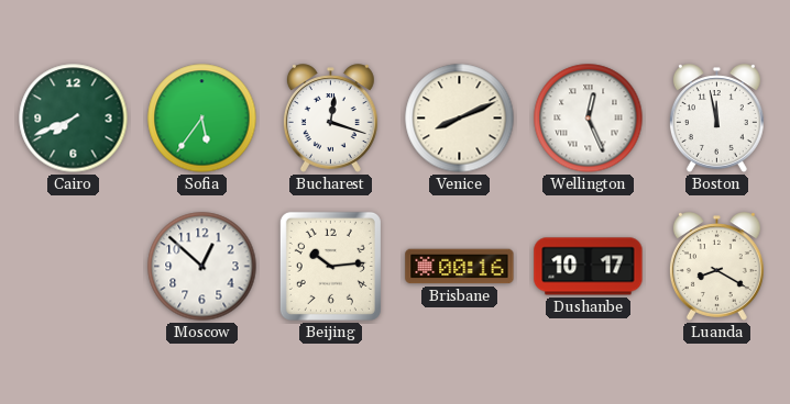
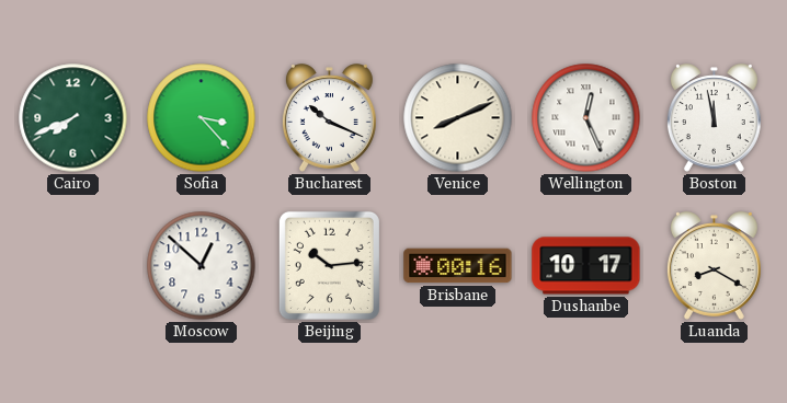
Sofia: 5:36 -> 3:23 (202, 118)
Bucharest: 12:18 -> 10:19 (329, 118)
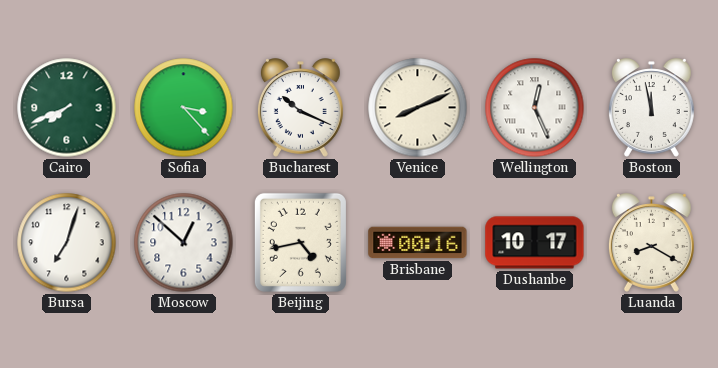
Bursa: none -> 7:03 (67, 243)
Beijing: 10:14 -> 4:43 (300, 242)
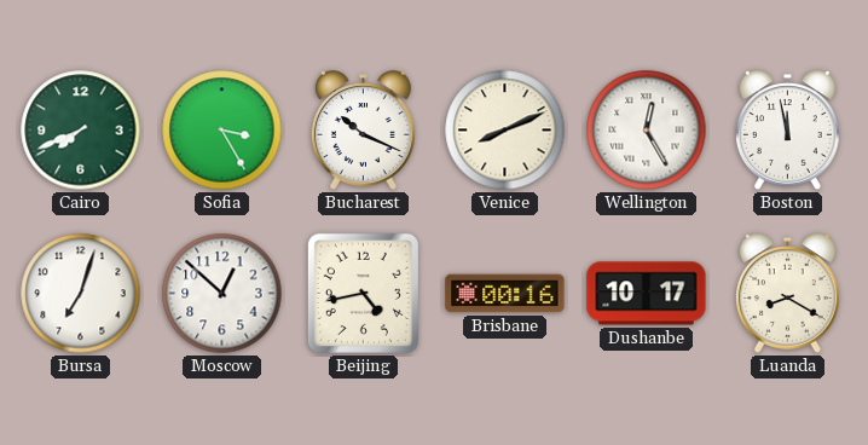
Sofia: 3:23 -> 3:25 (222, 131)
Wellington: 12:26 -> 12:25 (647, 131)
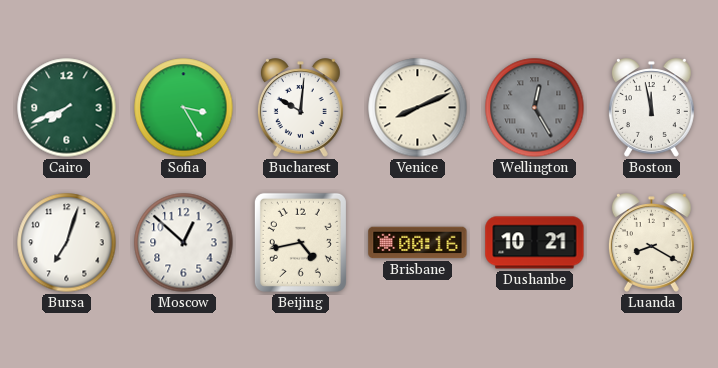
Bucharest: 10:19 -> 10:01 (300, 108)
Wellington dial: white -> grey (535, 108)
Dushanbe: 10:17 -> 10:21 (535, 243)
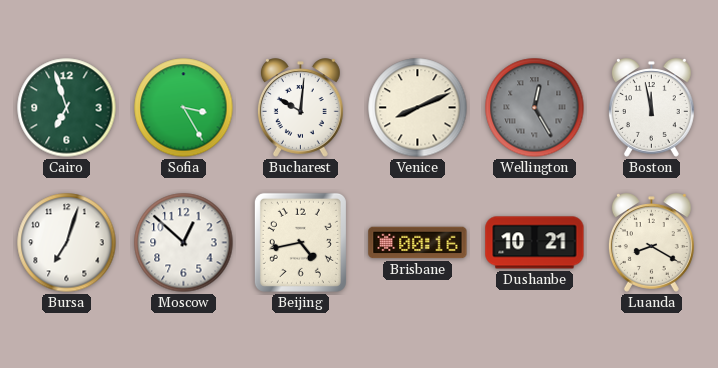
Cairo: 7:41 -> 6:57 (67, 108)
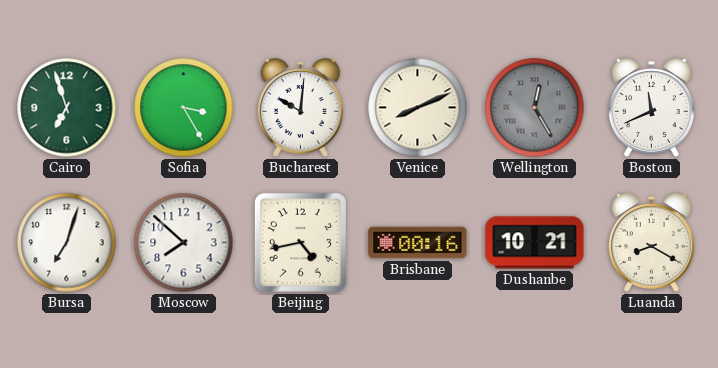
Boston: 11:58 -> 11:41 (651, 108)
Moscow: 12:52 -> 7:52 (184, 243)
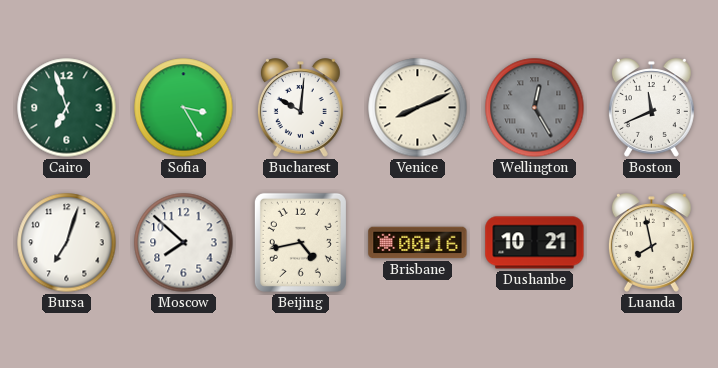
Luanda: 8:20 -> 7:58 (651, 243)
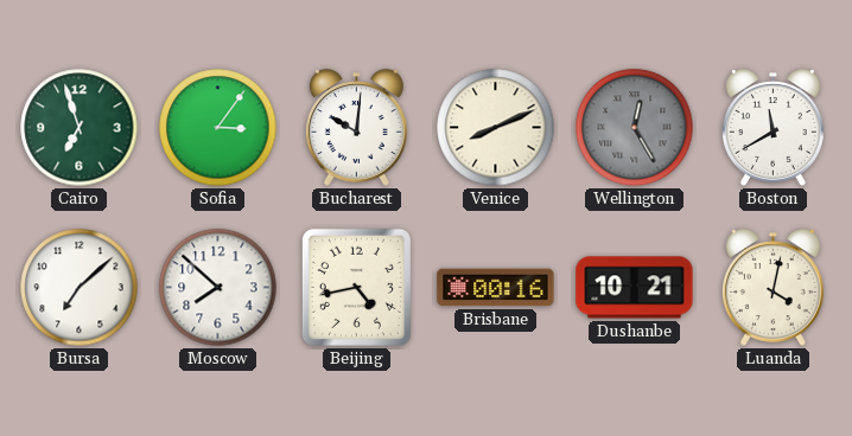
Sofia: 3:25 -> 3:06 (218, 128)
Boston: 11:41 -> 11:40 (772, 128)
Bursa: 7:03 -> 7:08 (80, 288)
Luanda: 7:58 -> 4:02 (772, 288)
